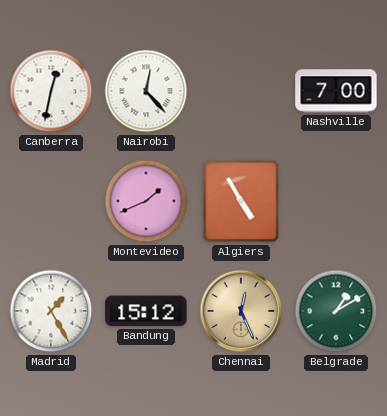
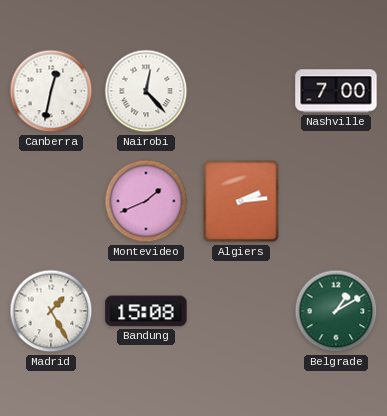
Algiers: 4:55 -> 2:14 (241, 201)
Bandung: 15:12 -> 15:08 (146, 311)
Chennai: 12:26 -> none (241, 311)
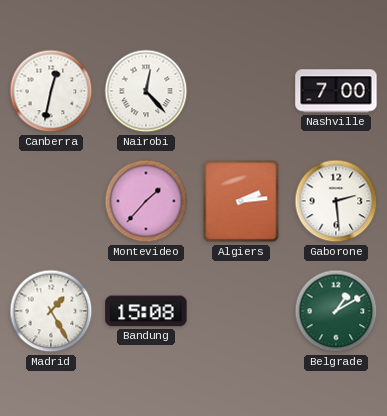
Montevideo: 1:41 -> 1:37 (146, 201)
Gaborone: none -> 2:29 (336, 201)
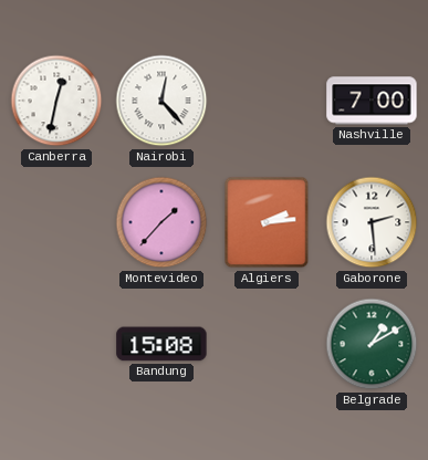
Madrid: 1:25 -> none (51, 311)
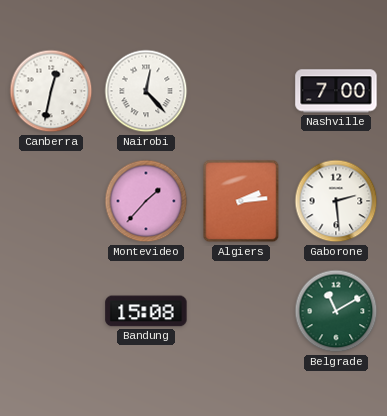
Belgrade: 1:10 -> 11:10 (336, 311)
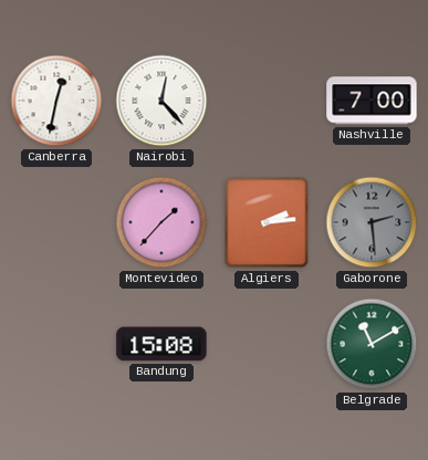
Gaborone dial: white -> grey (372, 222)
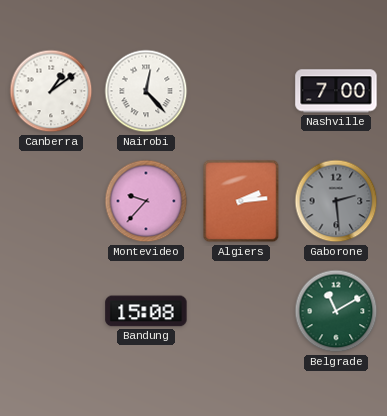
Canberra: 12:32 -> 1:09 (51, 91)
Montevideo: 1:37 -> 9:37 (146, 201)
